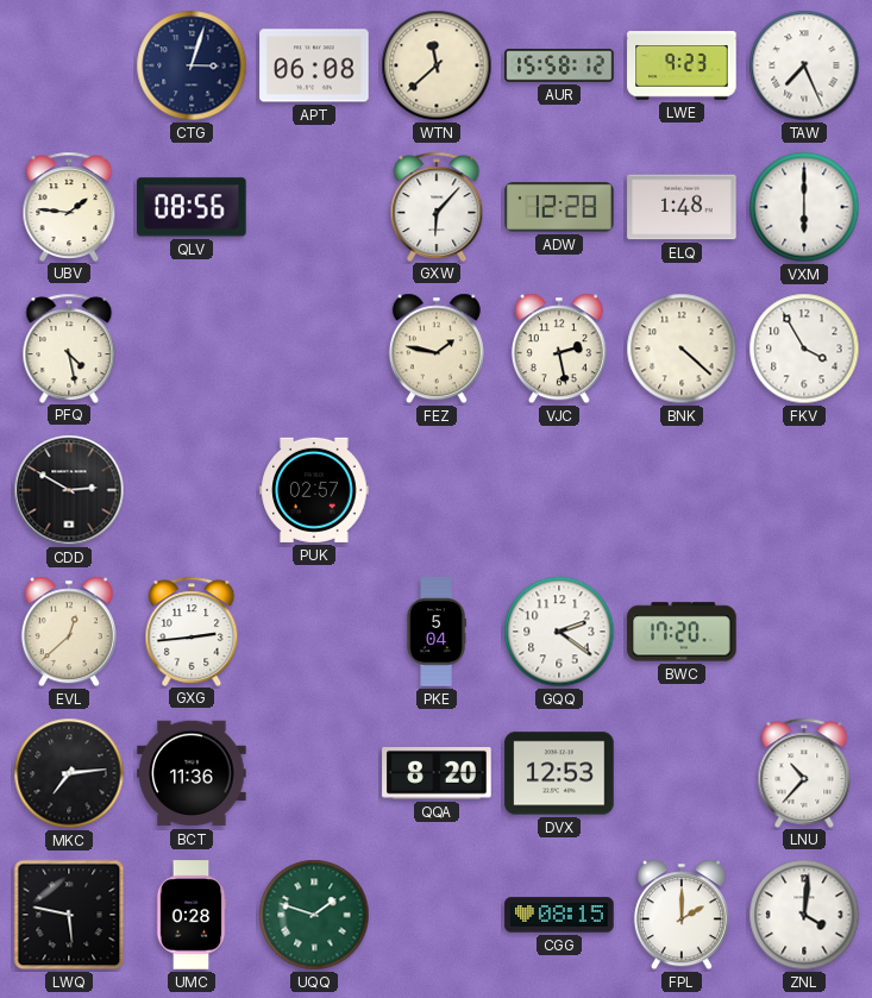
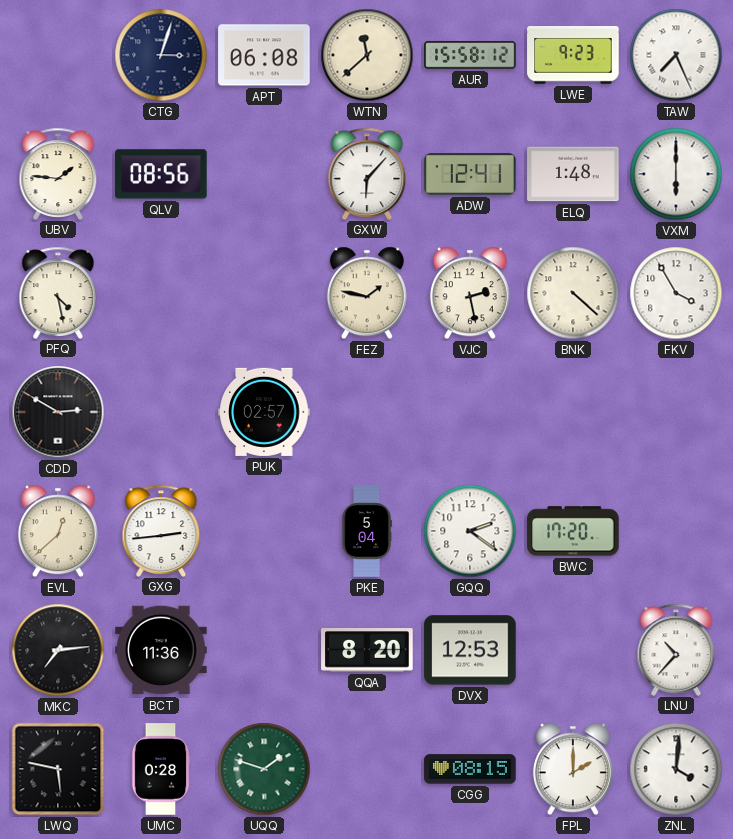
ADW: 12:28 -> 12:41 (470, 174)
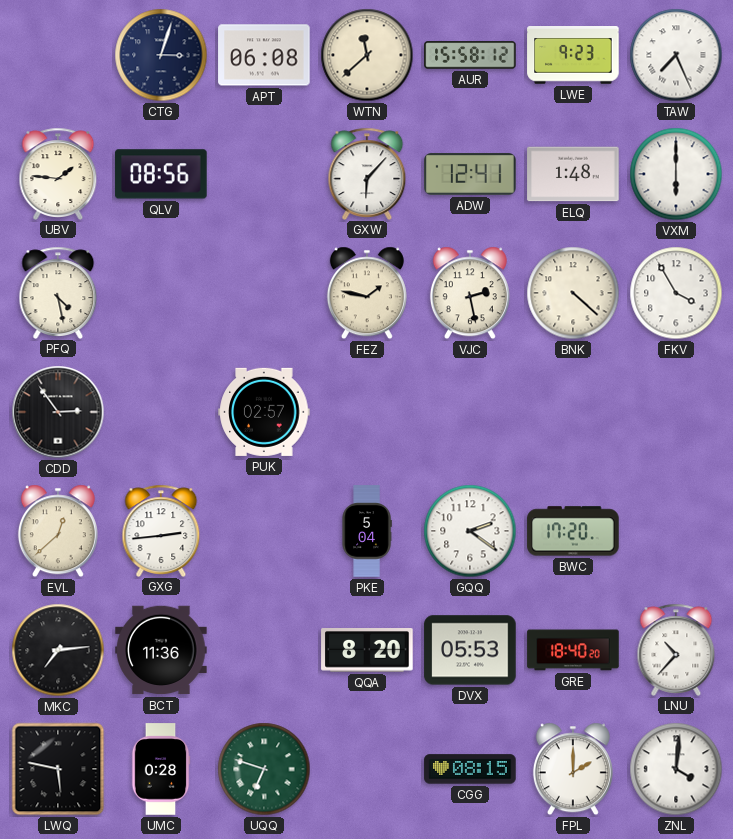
CDD: 2:50 -> 2:54 (58, 412)
DVX: 12:53 -> 05:53 (470, 650)
GRE: none -> 18:40 (573, 650)
UQQ: 1:48 -> 6:48 (264, 769)
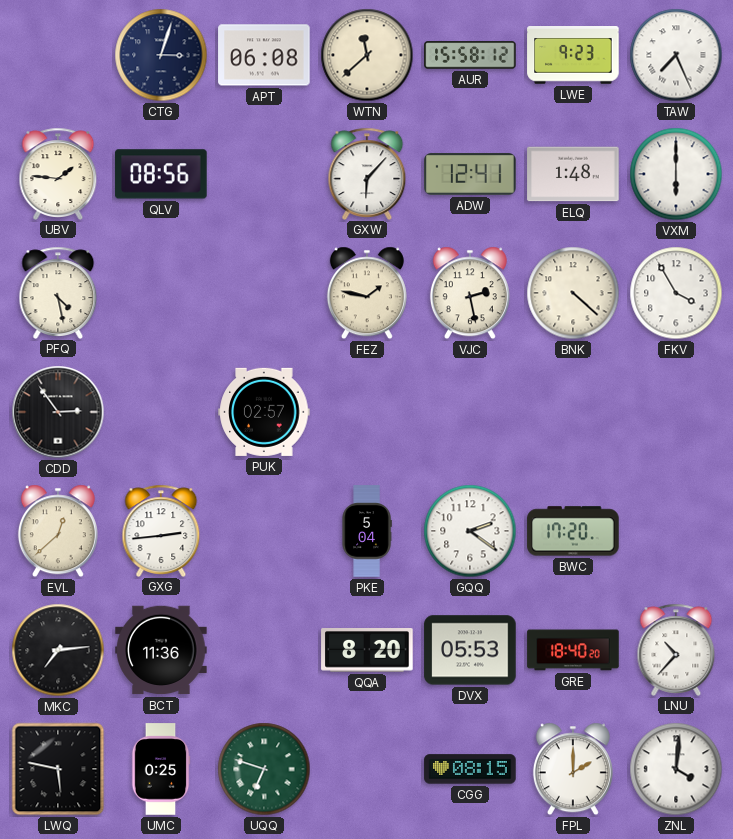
UMC: 0:28 -> 0:25 (161, 769)
